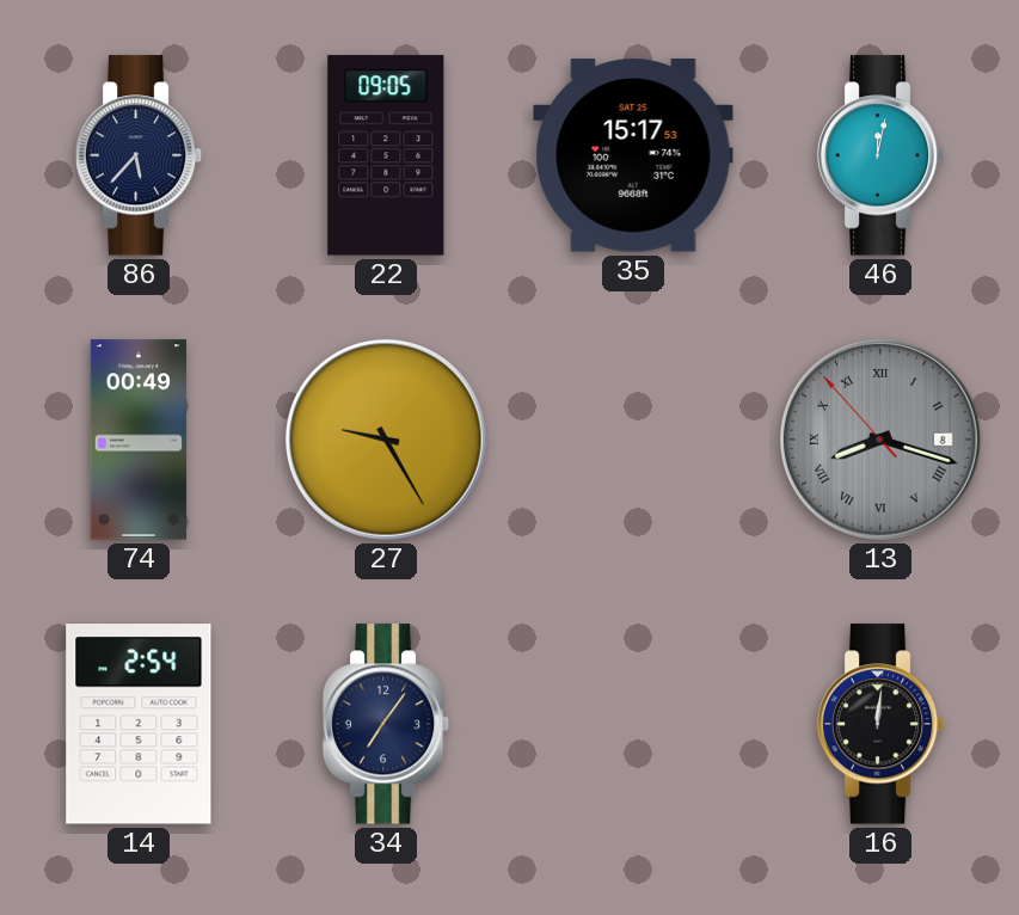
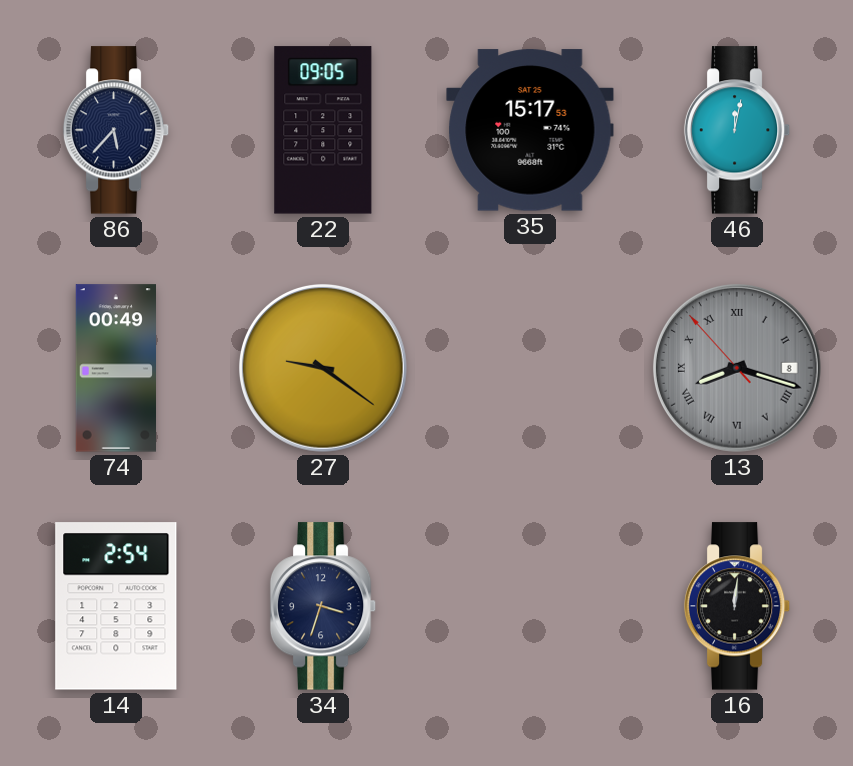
27: 9:25 -> 9:21 (323, 368)
34: 7:06 -> 3:33 (323, 606)
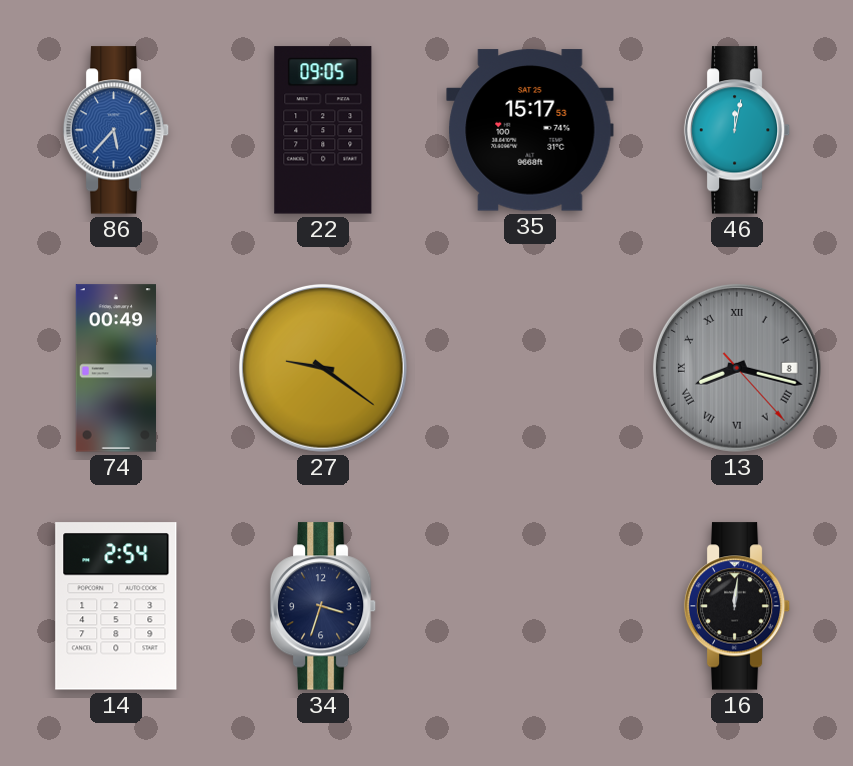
86 dial: navy -> blue (116, 130)
13: 8:17:53 -> 8:17:23 (737, 368)
